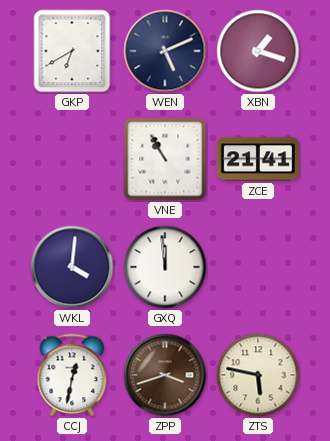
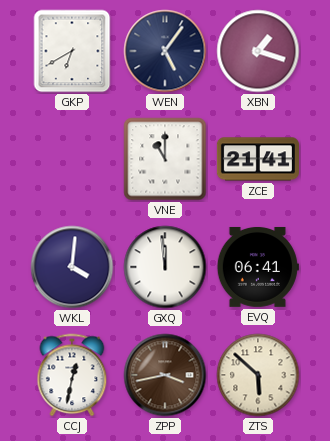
WEN: 5:11 -> 5:06 (165, 51)
VNE: 10:55 -> 11:00 (165, 159)
EVQ: none -> 06:41 (258, 267)
ZPP: 3:42 -> 3:43 (165, 375)
ZTS: 5:47 -> 5:52 (258, 375)
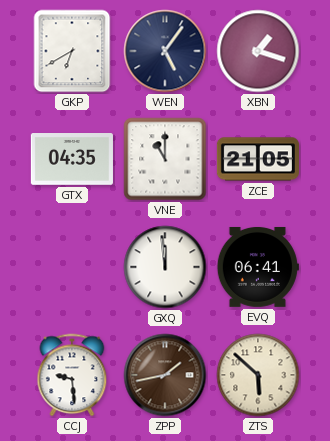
GTX: none -> 04:35 (72, 160)
ZCE: 21:41 -> 21:05 (258, 159)
WKL: 4:01 -> none (72, 267)
CCJ: 12:32 -> 9:29 (72, 375)
ZPP: 3:43 -> 1:43 (165, 375)
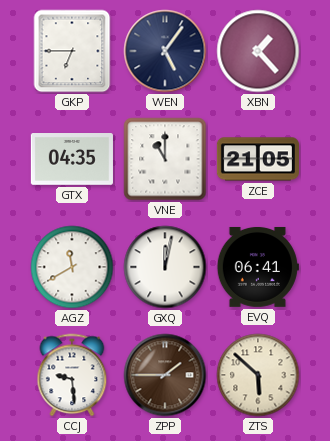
GKP: 6:40 -> 6:45 (72, 51)
XBN: 1:18 -> 1:23 (258, 51)
AGZ: none -> 11:40 (72, 267)
GXQ: 11:59 -> 12:02 (165, 267)
ZPP: 1:43 -> 1:45 (165, 375)
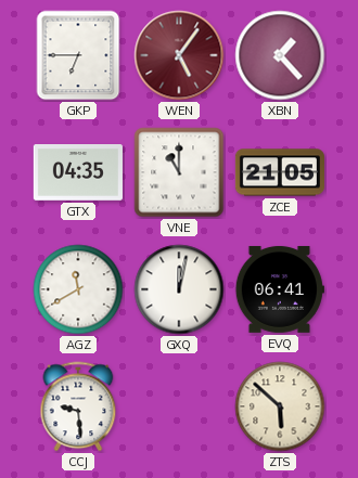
WEN dial: navy -> burgundy (179, 55)
ZPP: 1:45 -> none (165, 375)
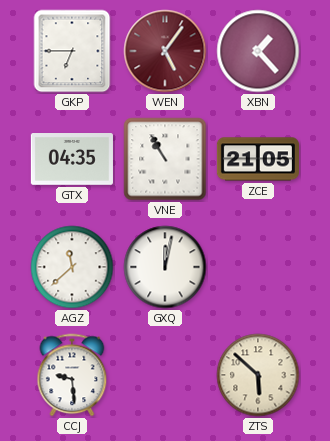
VNE: 11:00 -> 10:55 (165, 159)
AGZ: 11:40 -> 11:38 (72, 267)
EVQ: 06:41 -> none (280, 289)
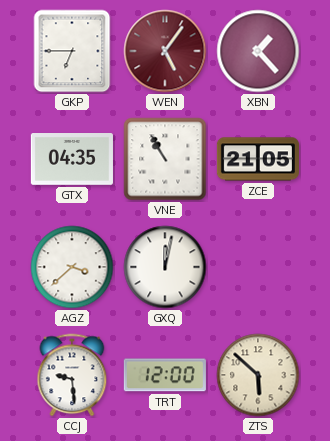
AGZ: 11:38 -> 3:38 (72, 267)
TRT: none -> 12:00 (165, 375)
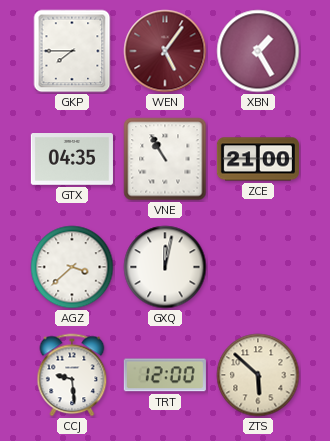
GKP: 6:45 -> 7:45 (72, 51)
XBN: 1:23 -> 1:25 (258, 51)
ZCE: 21:05 -> 21:00 (258, 159)
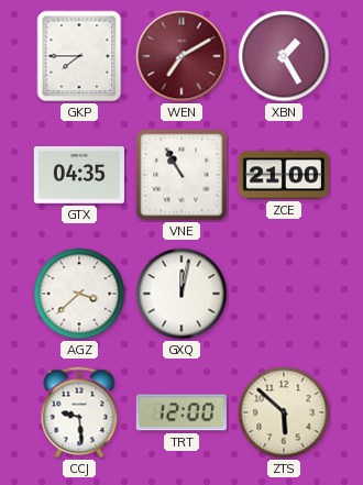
WEN: 5:06 -> 7:10 (182, 56)
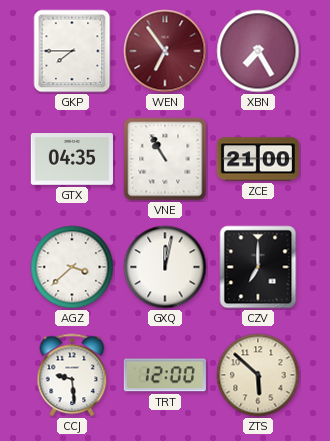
WEN: 7:10 -> 6:54 (165, 51)
XBN: 1:25 -> 7:25 (258, 51)
CZV: none -> 7:00 (258, 267)
